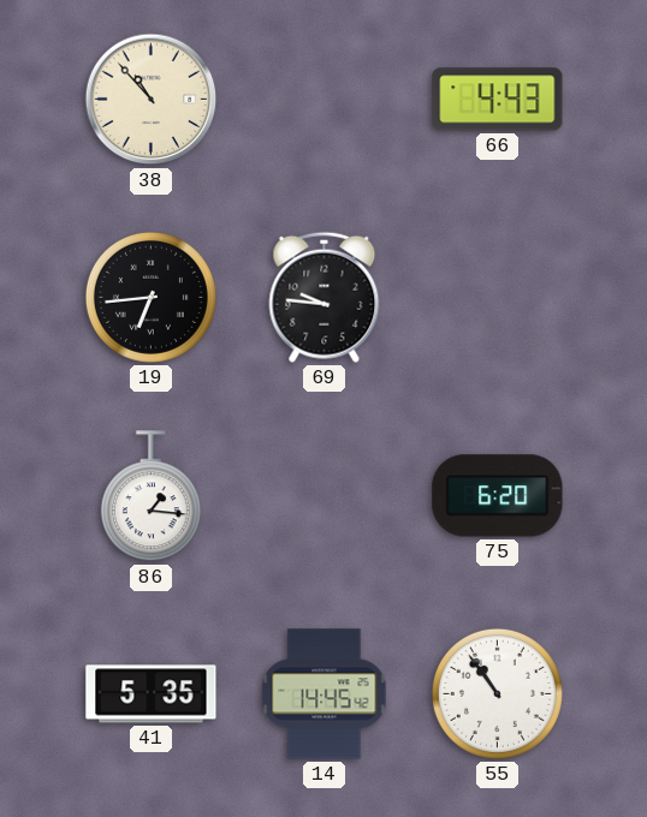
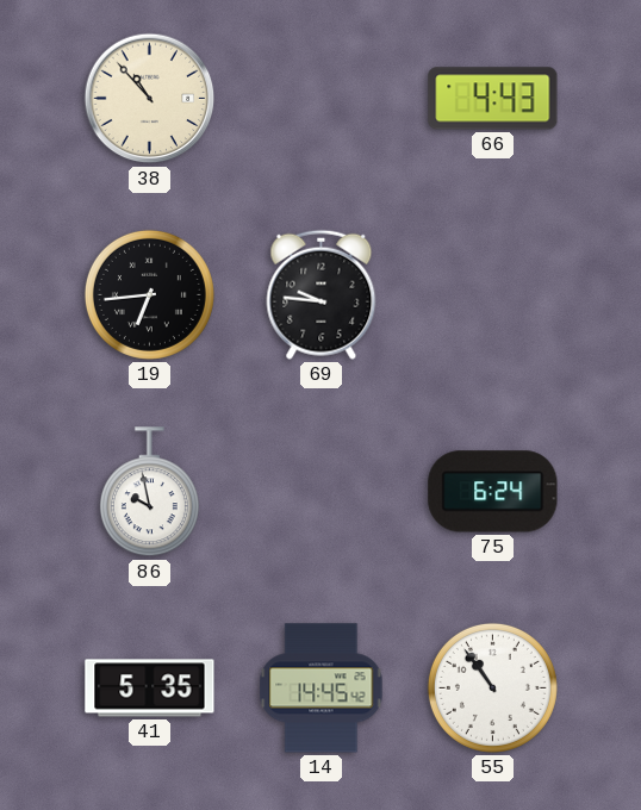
86: 1:16 -> 9:58 (149, 492)
75: 6:20 -> 6:24 (493, 492)
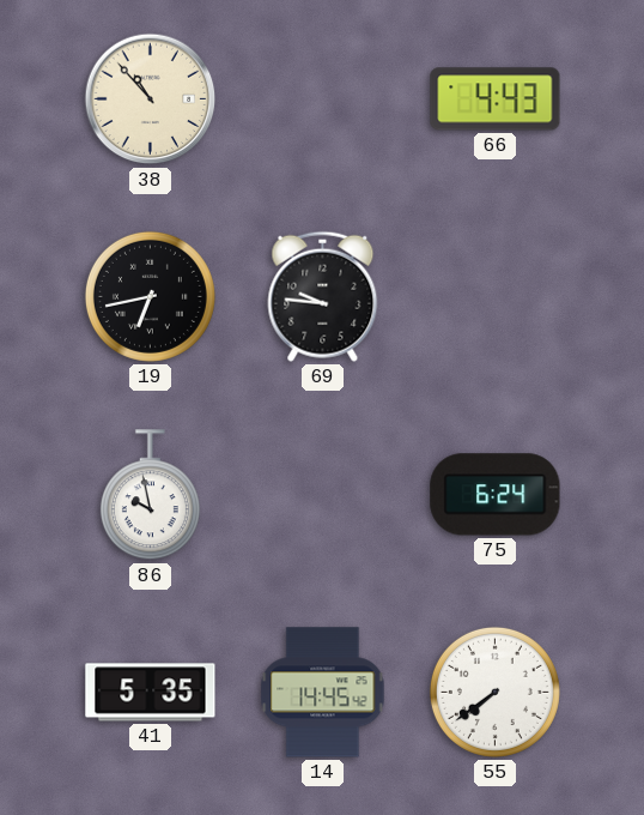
19: 6:44 -> 6:43 (150, 296)
55: 10:54 -> 7:39 (494, 692)
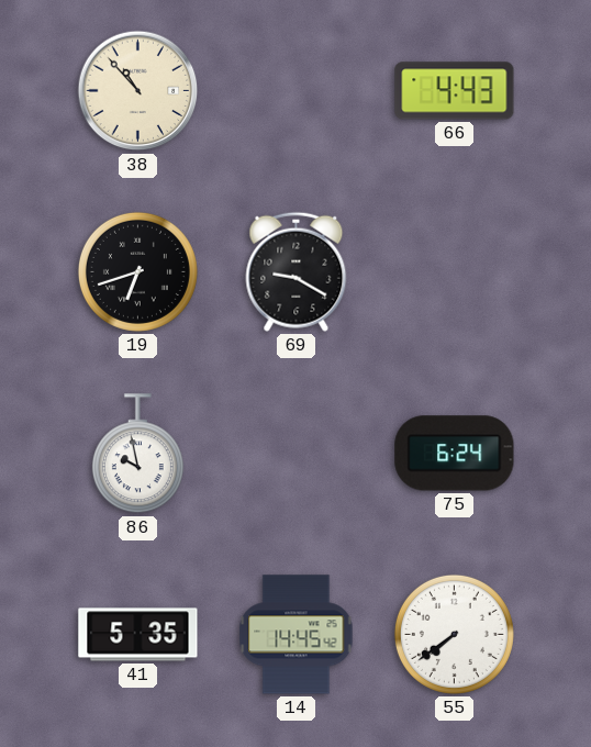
19: 6:43 -> 6:42 (137, 271)
69: 9:46 -> 9:20 (297, 271)
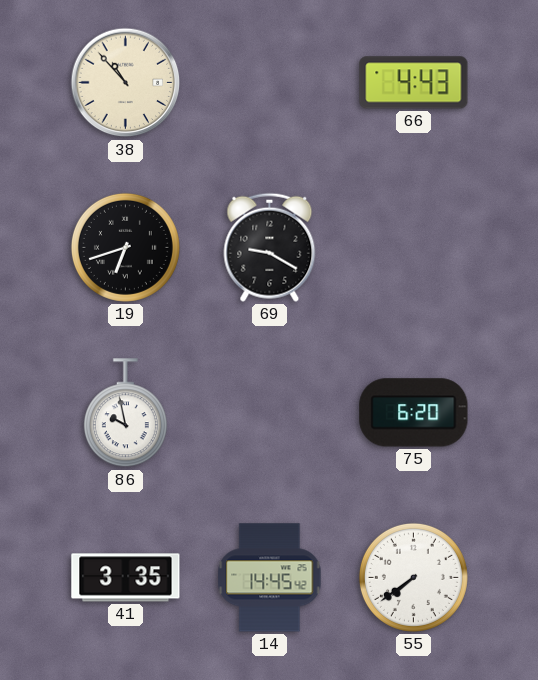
75: 6:24 -> 6:20 (414, 413)
41: 5:35 -> 3:35 (126, 578)
